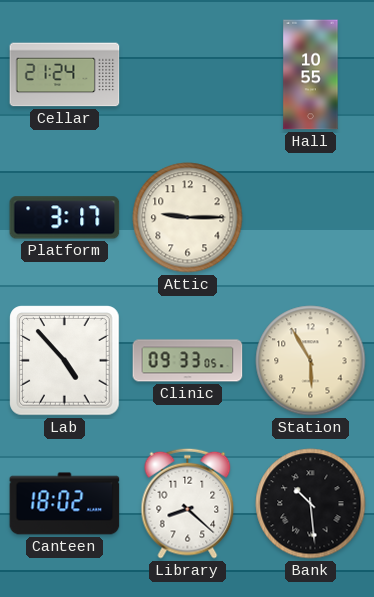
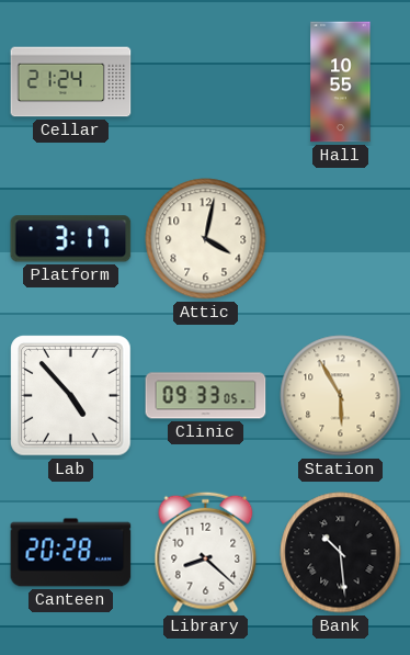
Attic: 9:15 -> 4:02 (206, 239)
Canteen: 18:02 -> 20:28 (71, 553)
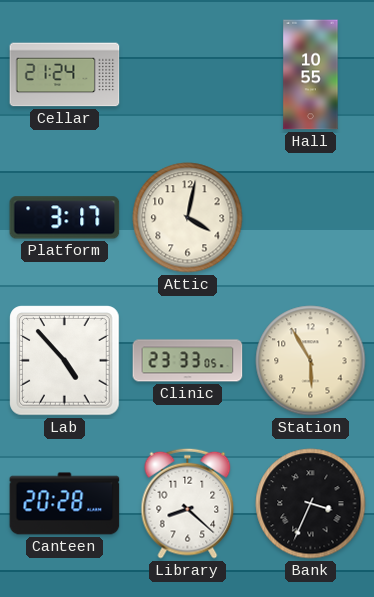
Clinic: 09:33 -> 23:33 (188, 361)
Bank: 10:29 -> 3:34 (311, 504)
